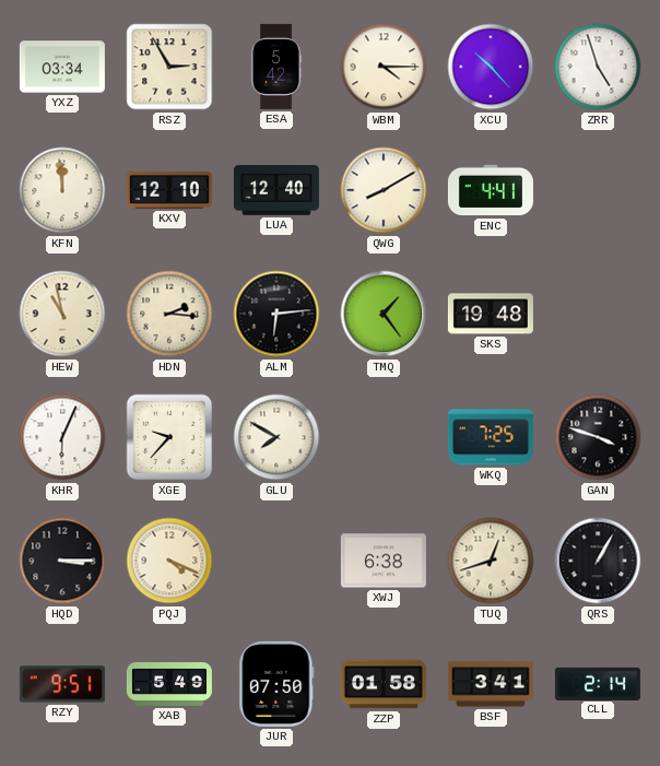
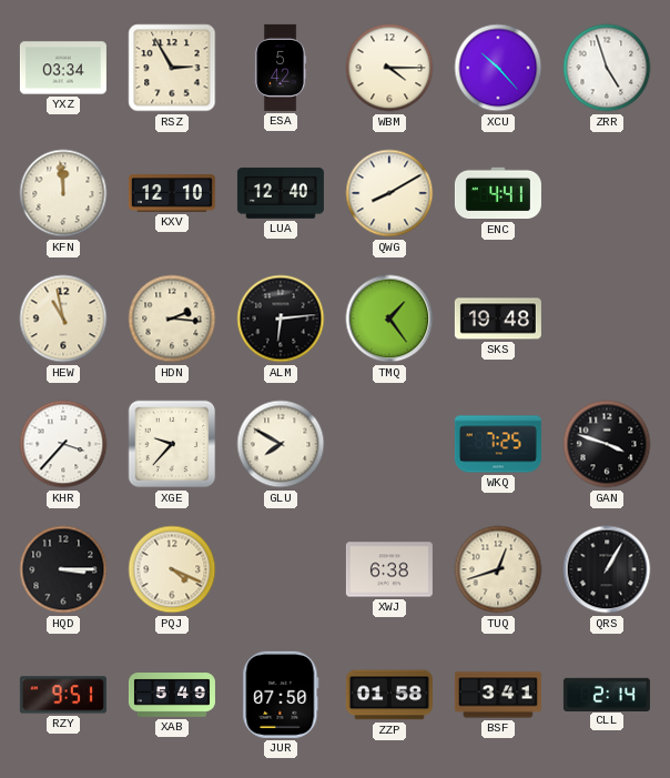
KHR: 6:04 -> 3:37 (63, 444)
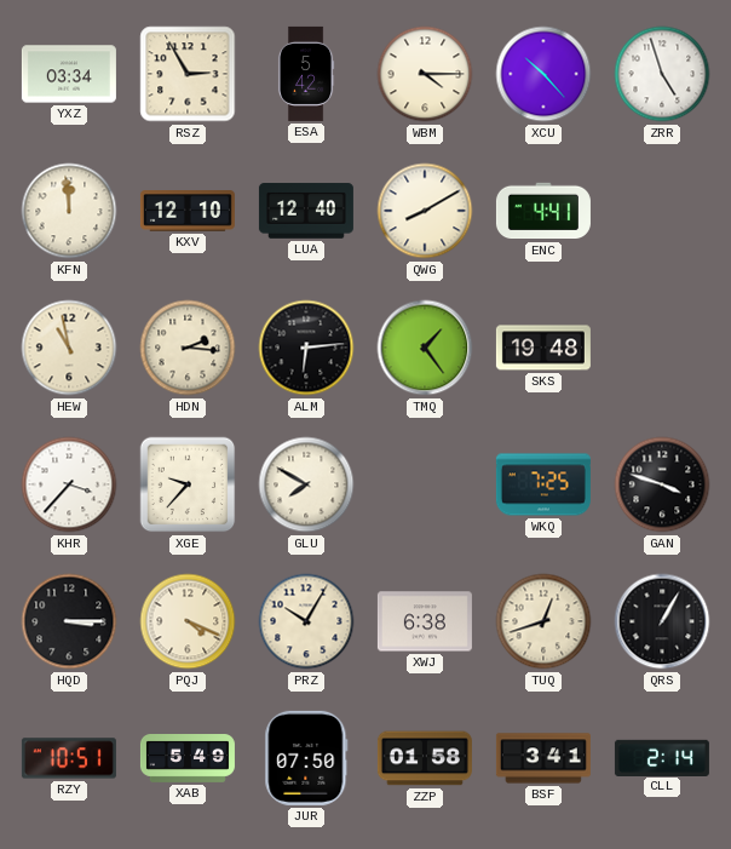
PRZ: none -> 10:05 (306, 621)
RZY: 9:51 -> 10:51 (69, 758)
